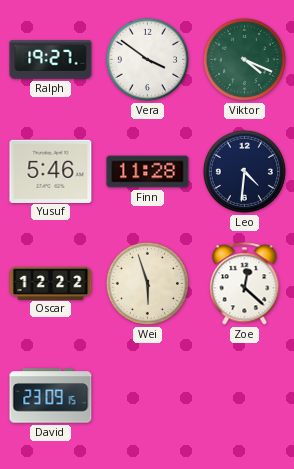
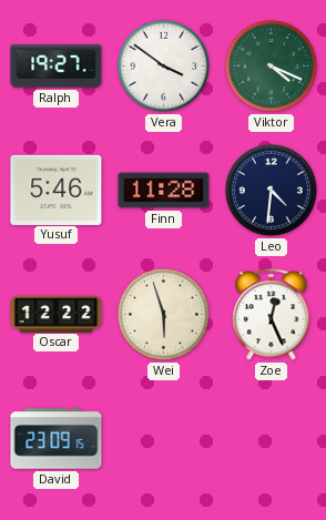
Zoe: 12:22 -> 12:26 (272, 315)
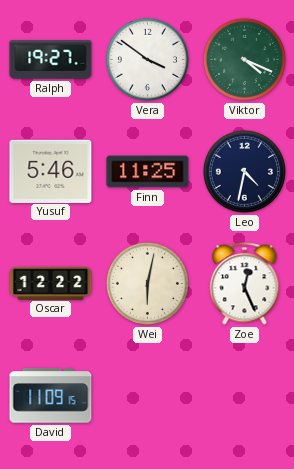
Finn: 11:28 -> 11:25 (148, 172)
Leo: 4:31 -> 4:32 (244, 171)
Wei: 5:57 -> 6:02 (147, 283)
David: 23:09 -> 11:09 (51, 396)
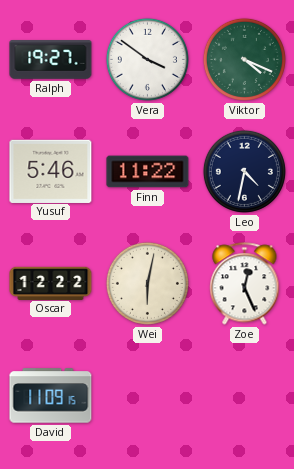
Finn: 11:25 -> 11:22 (148, 172)
